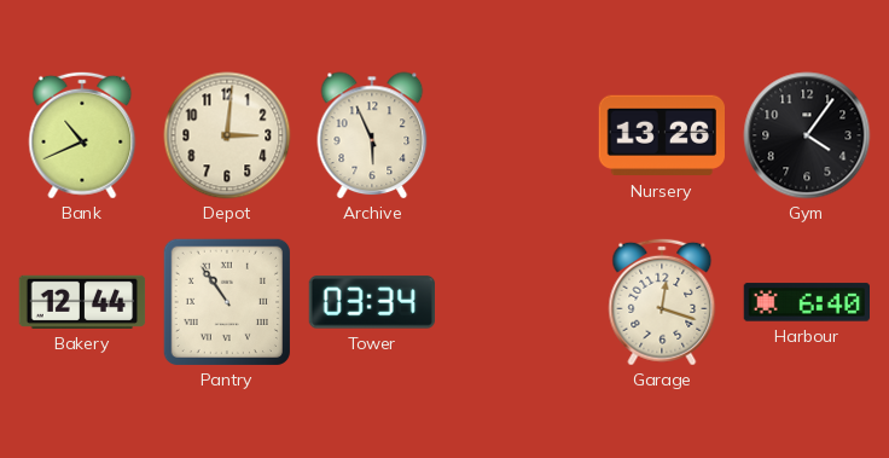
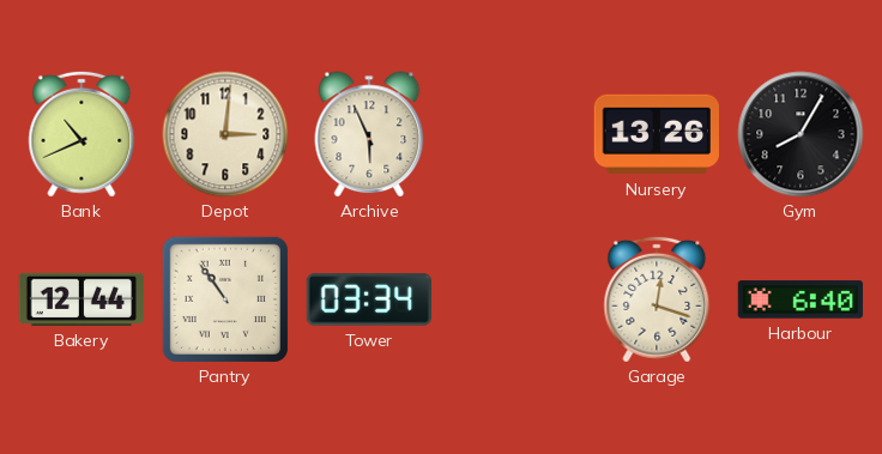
Gym: 4:06 -> 8:05 (801, 134)
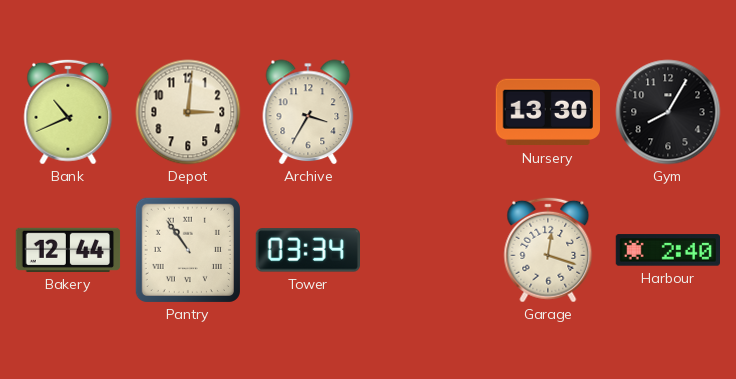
Archive: 5:56 -> 3:35 (308, 112)
Nursery: 13:26 -> 13:30 (547, 112)
Harbour: 6:40 -> 2:40 (667, 250)
